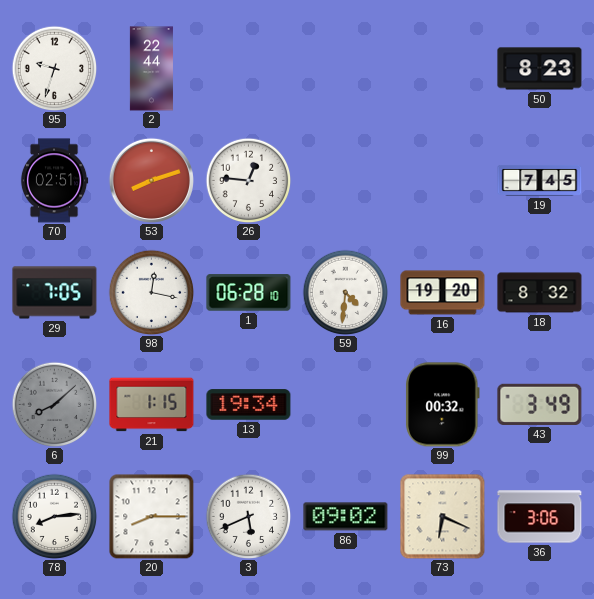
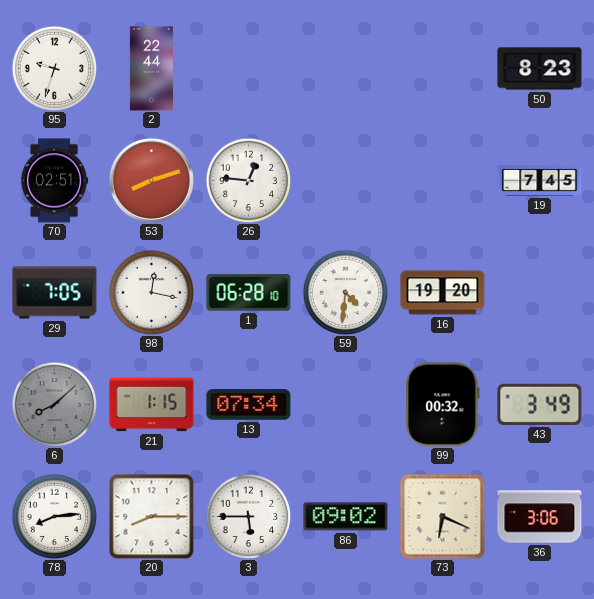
18: 8:32 -> none (540, 293)
13: 19:34 -> 07:34 (249, 405)
3: 5:41 -> 5:45 (248, 516)
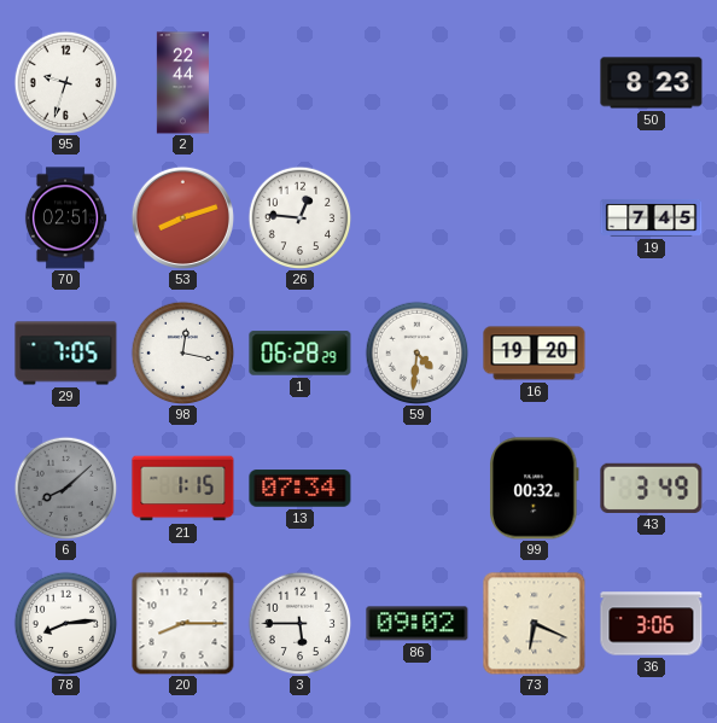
1: 06:28:10 -> 06:28:29 (301, 354)
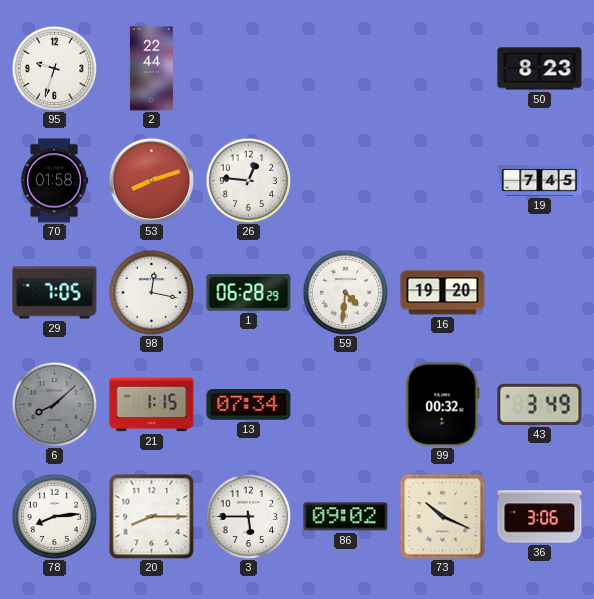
70: 02:51 -> 01:58 (54, 181)
73: 6:19 -> 10:19 (443, 517)
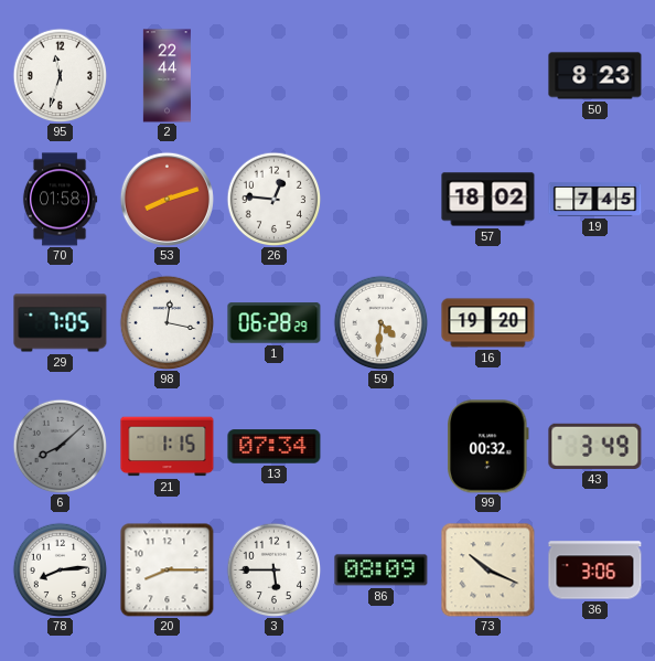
95: 9:33 -> 11:33 (60, 75)
57: none -> 18:02 (488, 200)
86: 09:02 -> 08:09 (382, 571)
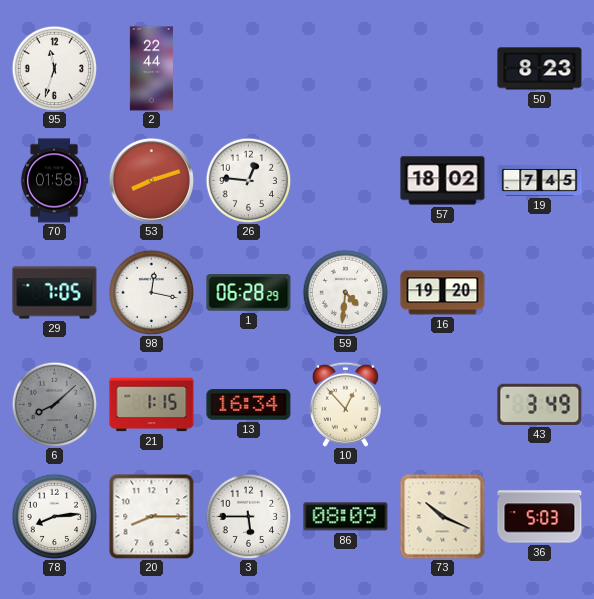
13: 07:34 -> 16:34 (249, 405)
10: none -> 12:53 (345, 404)
99: 00:32 -> none (488, 447)
36: 3:06 -> 5:03 (540, 517)
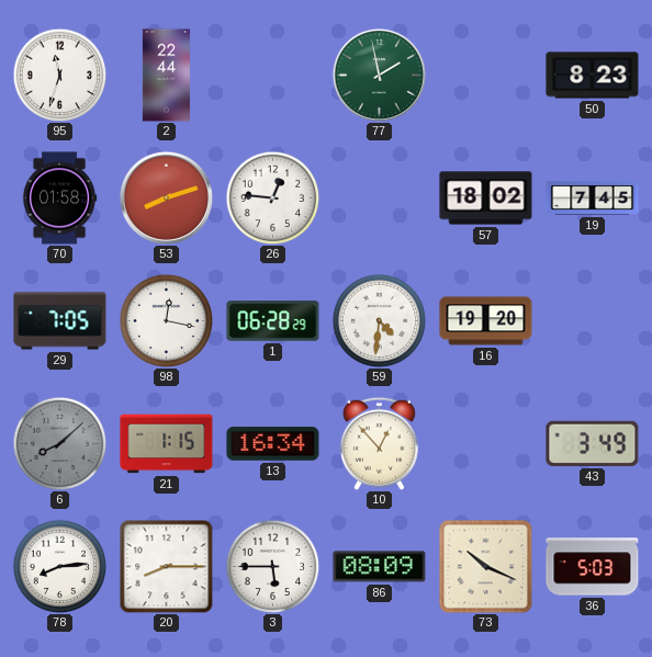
77: none -> 1:58 (379, 75)
